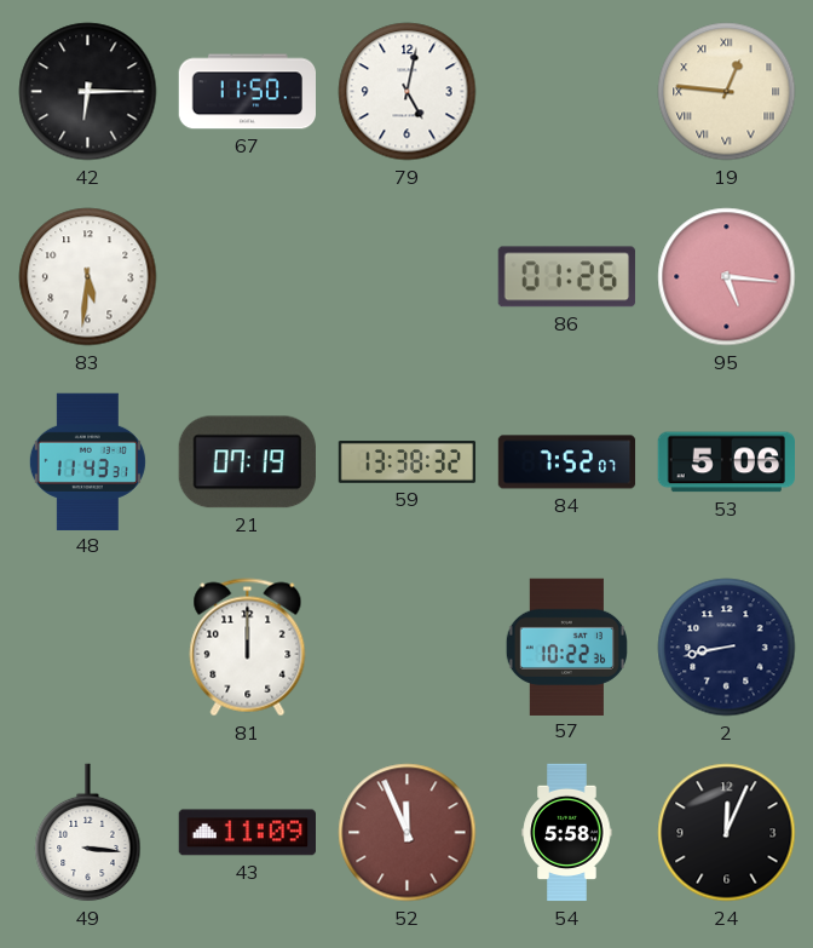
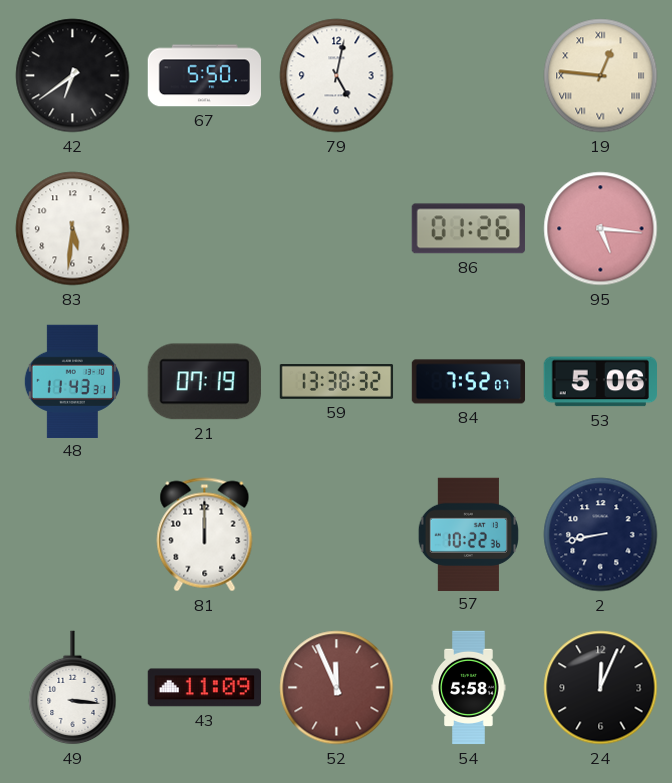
42: 6:15 -> 6:39 (73, 76)
67: 11:50 -> 5:50 (204, 76)
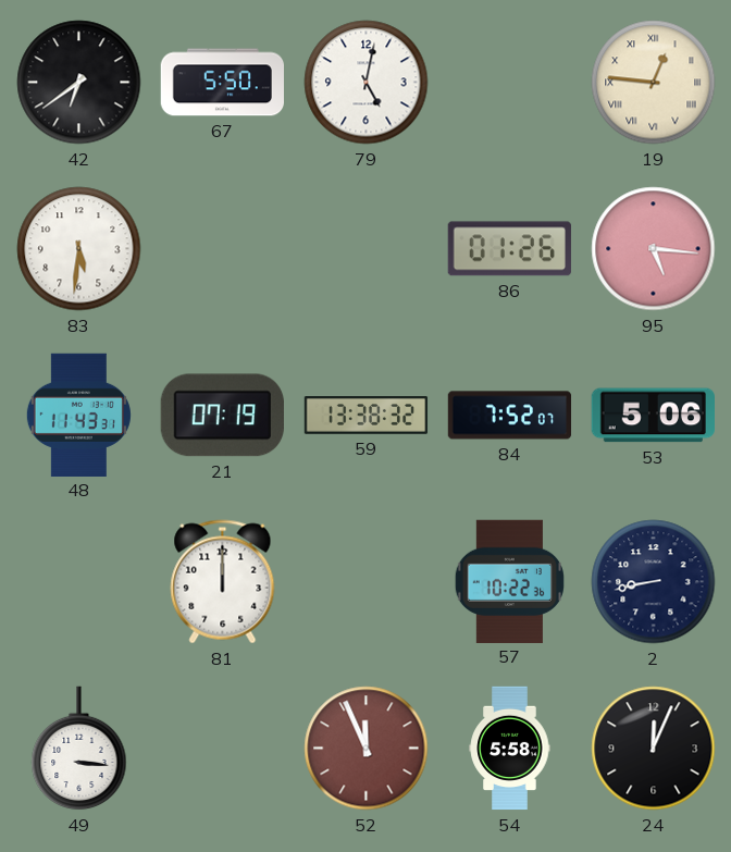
43: 11:09 -> none (204, 688)
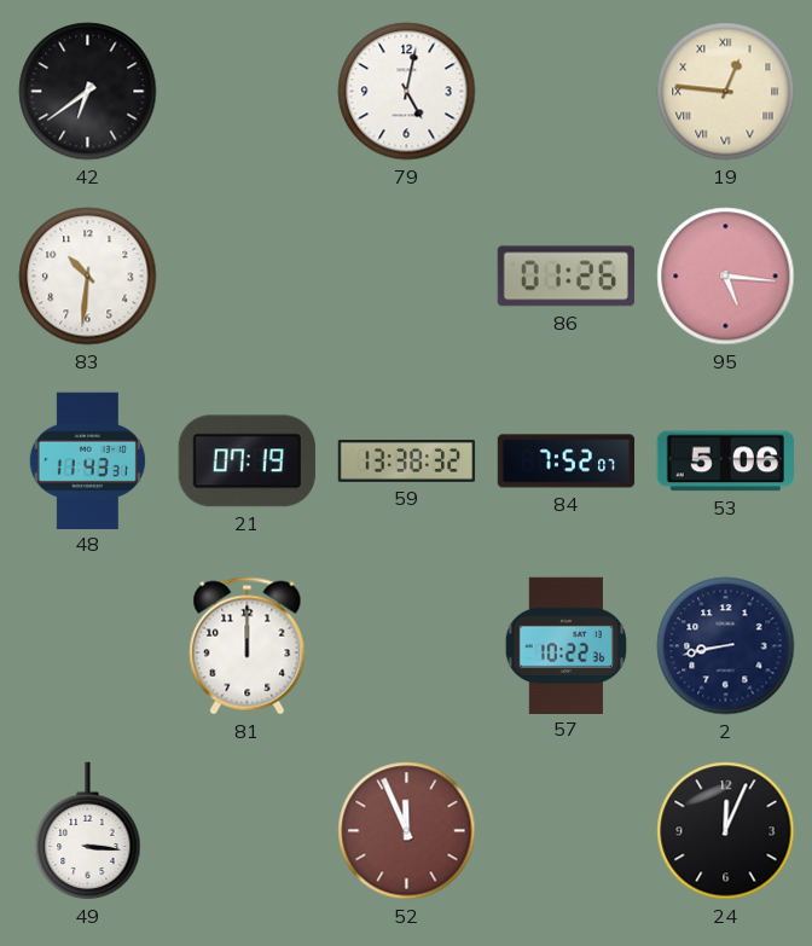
67: 5:50 -> none (222, 83)
83: 5:31 -> 10:31 (88, 277)
54: 5:58 -> none (510, 749)
